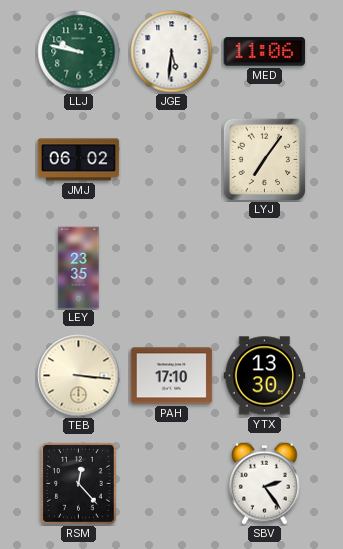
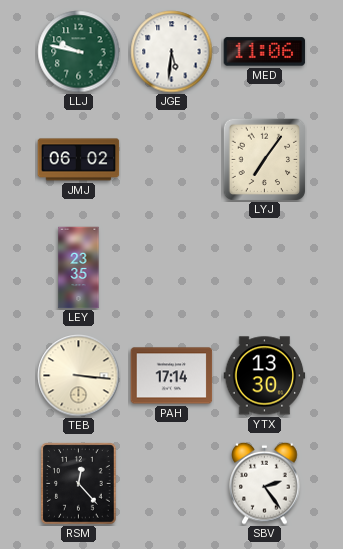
PAH: 17:10 -> 17:14 (172, 376)
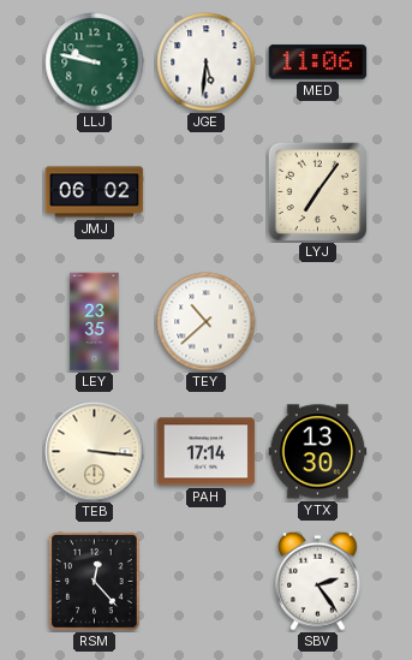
TEY: none -> 10:38 (207, 322)
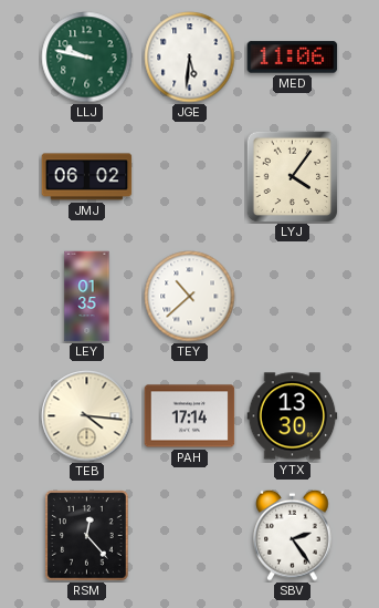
LYJ: 7:06 -> 4:06 (292, 176)
LEY: 23:35 -> 01:35 (87, 297)
TEB: 3:16 -> 4:16 (87, 416)
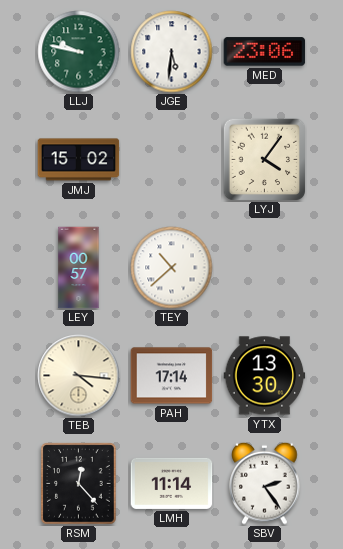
MED: 11:06 -> 23:06 (265, 52)
JMJ: 06:02 -> 15:02 (79, 160)
LEY: 01:35 -> 00:57 (79, 268)
LMH: none -> 11:14 (172, 483)
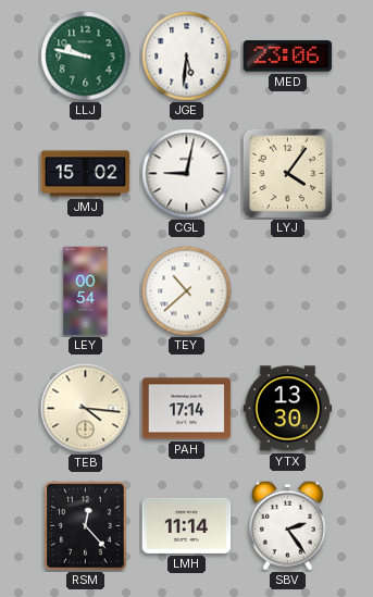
CGL: none -> 9:02 (187, 174)
LEY: 00:57 -> 00:54 (86, 291)
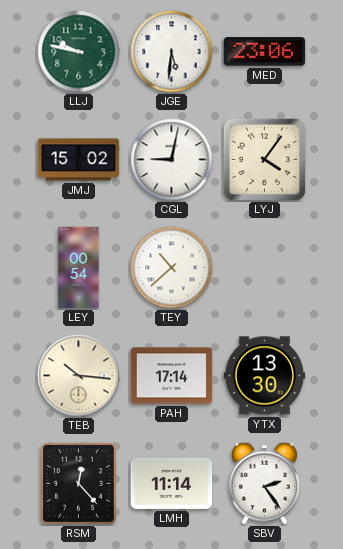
TEB: 4:16 -> 10:16 (79, 376)
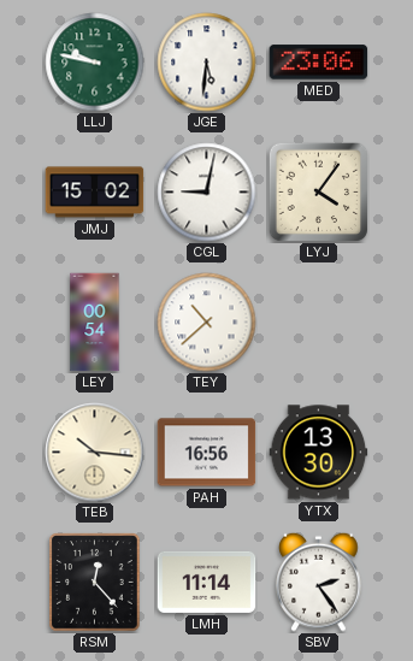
PAH: 17:14 -> 16:56 (207, 453)
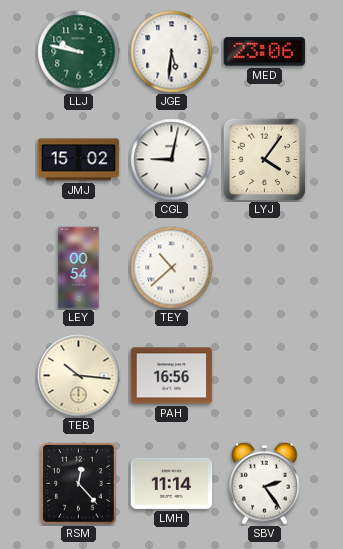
YTX: 13:30 -> none (319, 453)
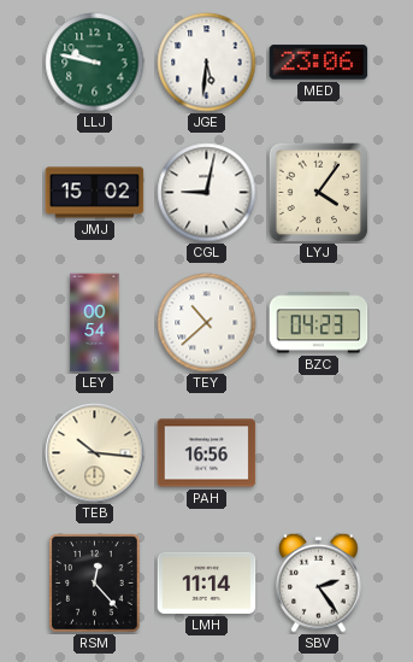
BZC: none -> 04:23 (319, 323)
